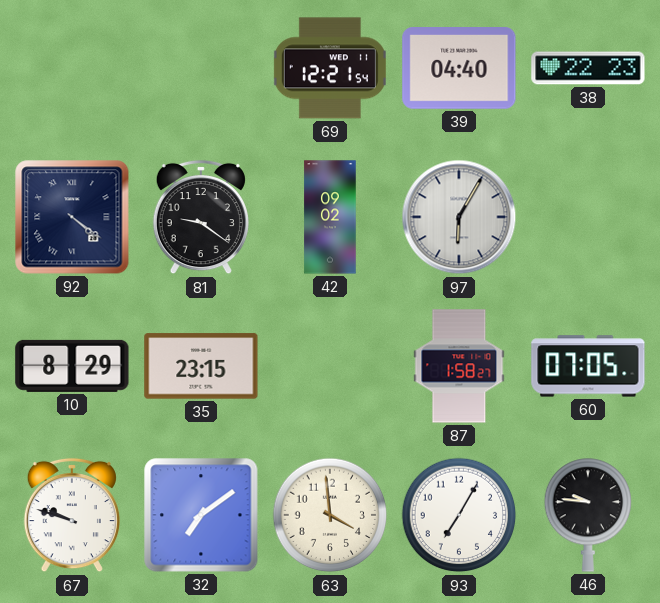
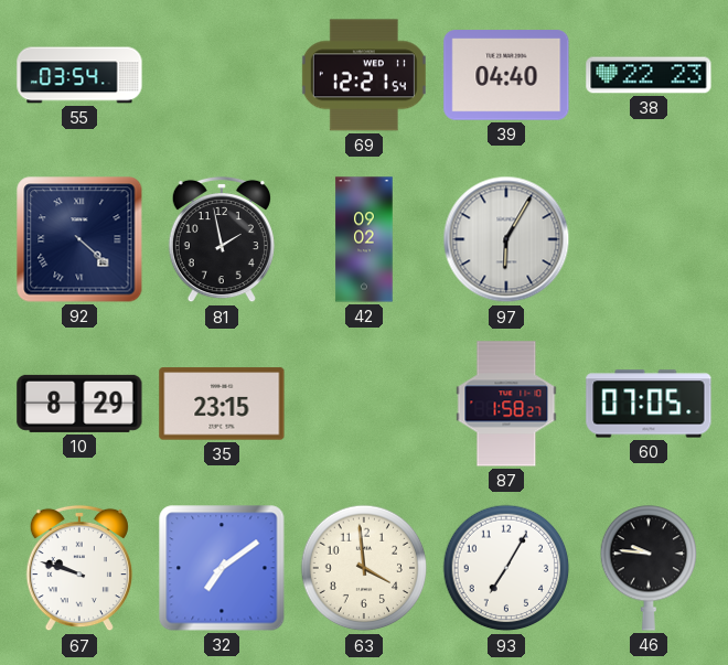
55: none -> 03:54 (79, 75)
92: 4:21 -> 4:22 (79, 239)
81: 9:21 -> 1:58 (222, 239)
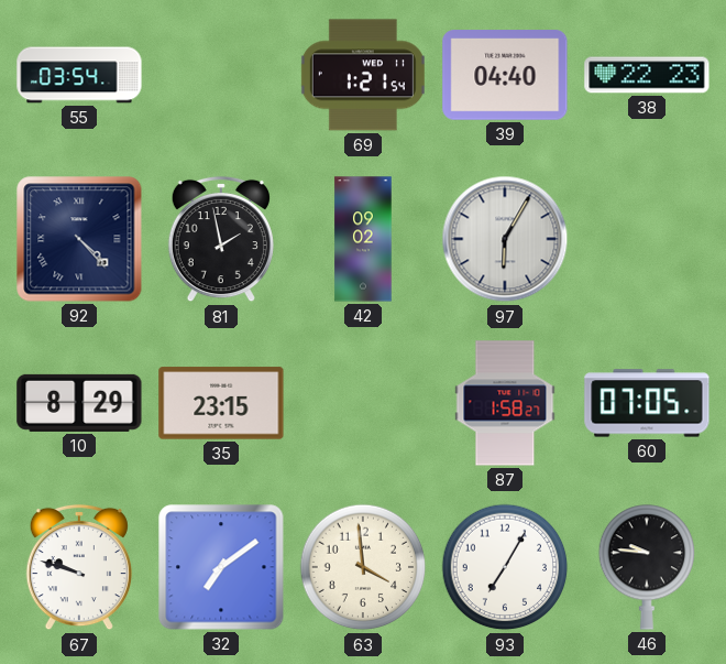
69: 12:21 -> 1:21 (363, 75)
92: 4:22 -> 4:23 (79, 239)
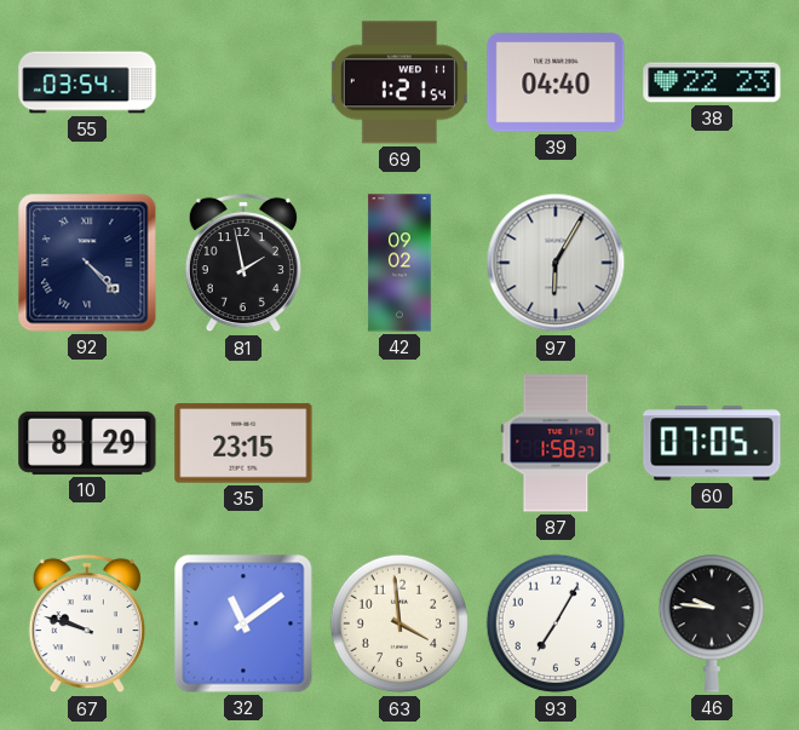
32: 7:09 -> 11:09 (243, 623)
